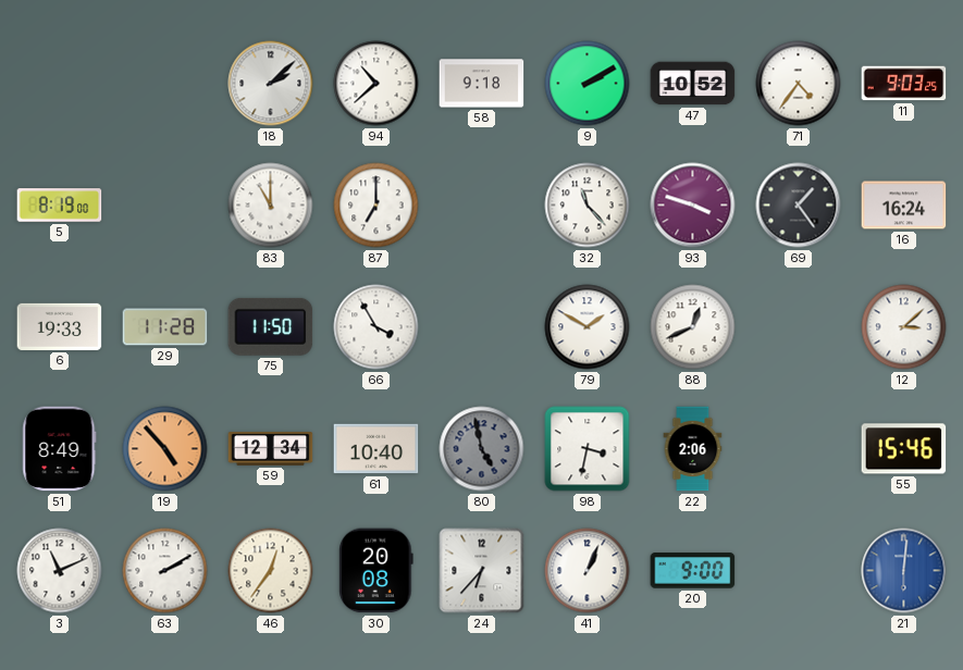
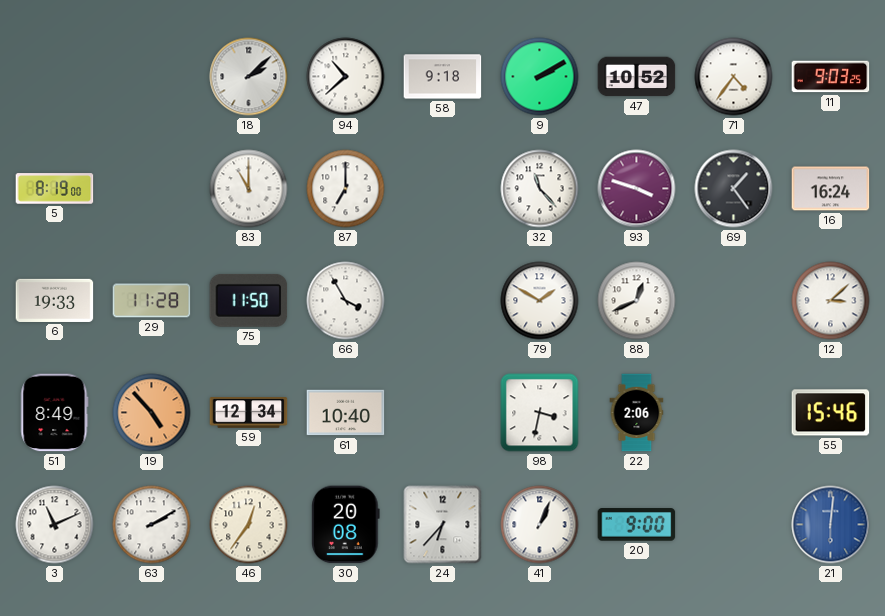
80: 4:58 -> none (482, 449)
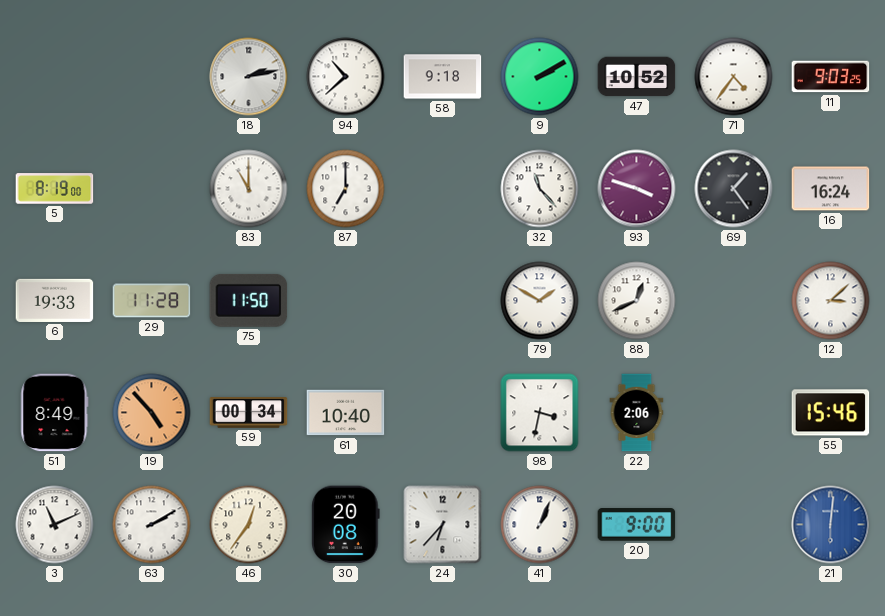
18: 2:08 -> 2:13 (249, 77)
66: 3:55 -> none (346, 301)
59: 12:34 -> 00:34 (249, 413)
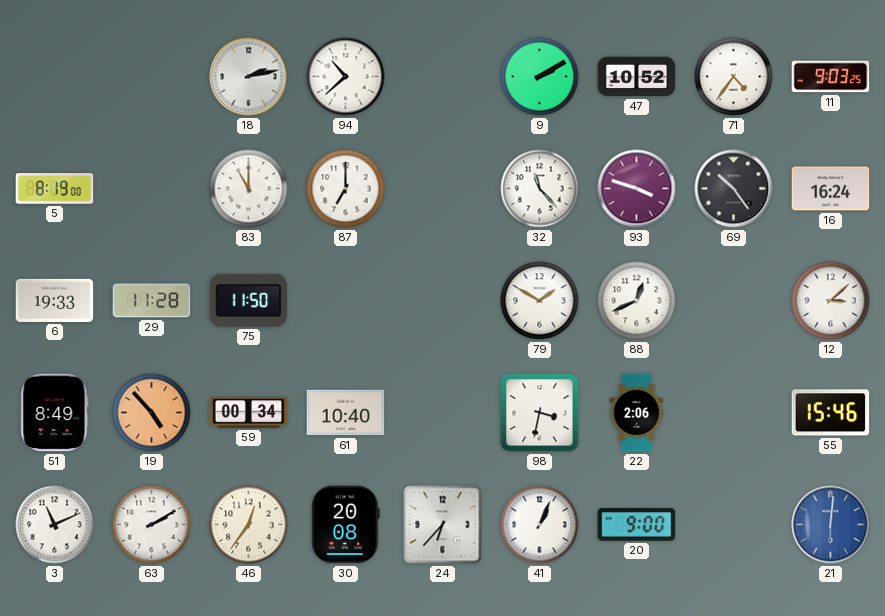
58: 9:18 -> none (443, 77)
69: 1:24 -> 10:24 (734, 189)
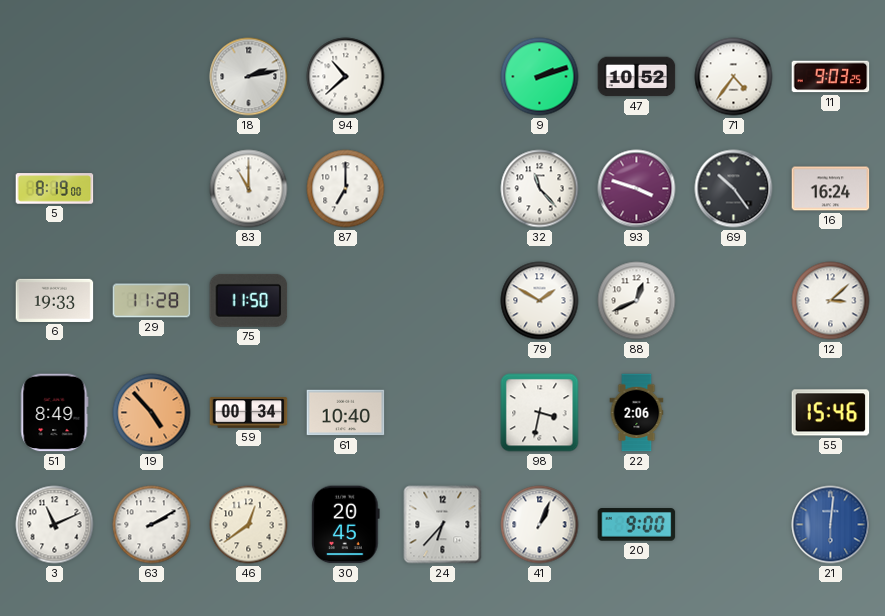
9: 2:10 -> 2:12 (540, 77)
46: 12:36 -> 12:39 (249, 525)
30: 20:08 -> 20:45 (346, 525)
